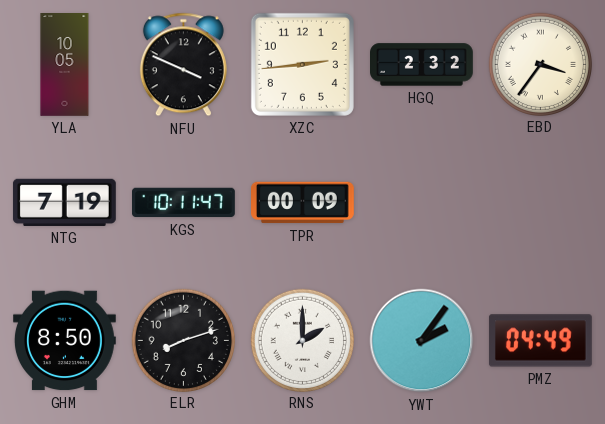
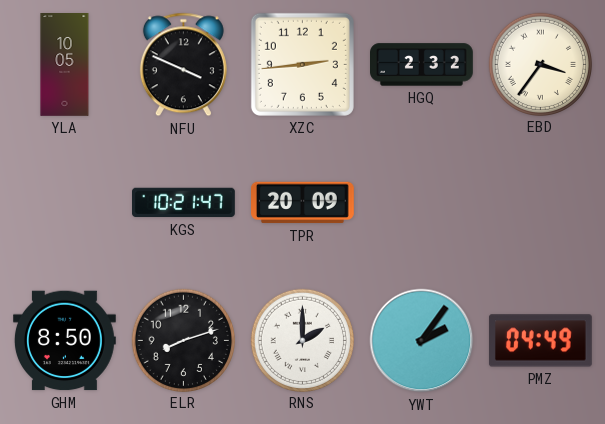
NTG: 7:19 -> none (64, 202)
KGS: 10:11 -> 10:21 (184, 203)
TPR: 00:09 -> 20:09 (303, 203)
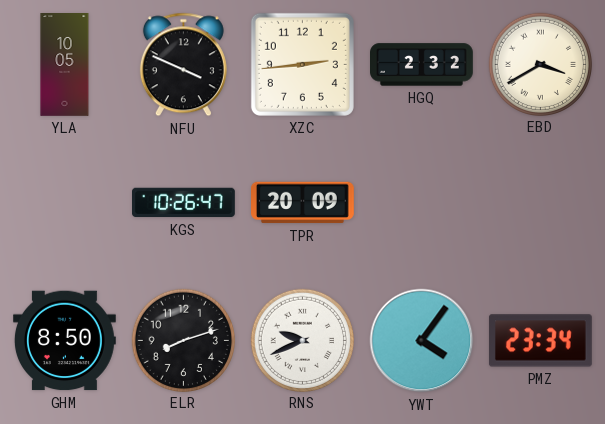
EBD: 3:36 -> 3:40 (540, 64)
KGS: 10:21 -> 10:26 (184, 203)
RNS: 2:00 -> 9:41 (302, 340)
YWT: 2:06 -> 4:06 (422, 341)
PMZ: 04:49 -> 23:34 (540, 341)
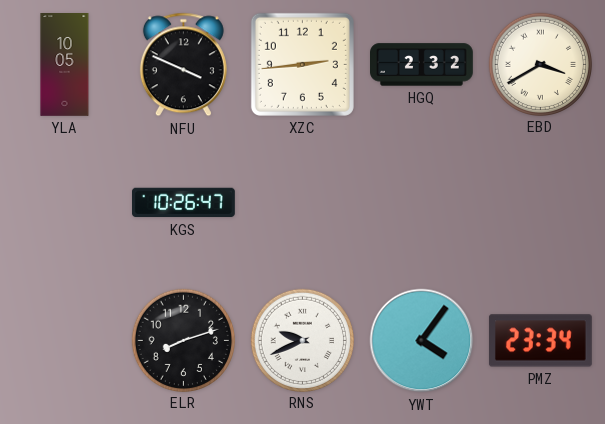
TPR: 20:09 -> none (303, 203)
GHM: 8:50 -> none (65, 341)
